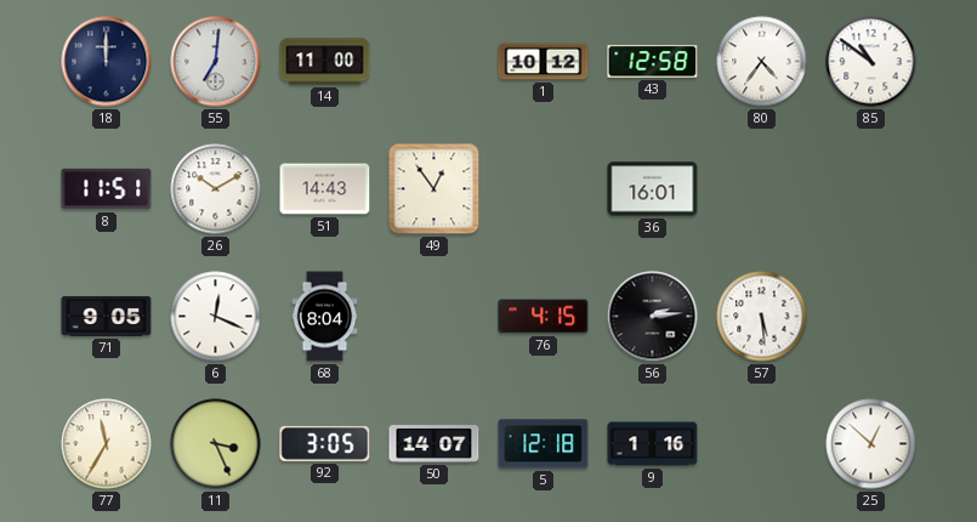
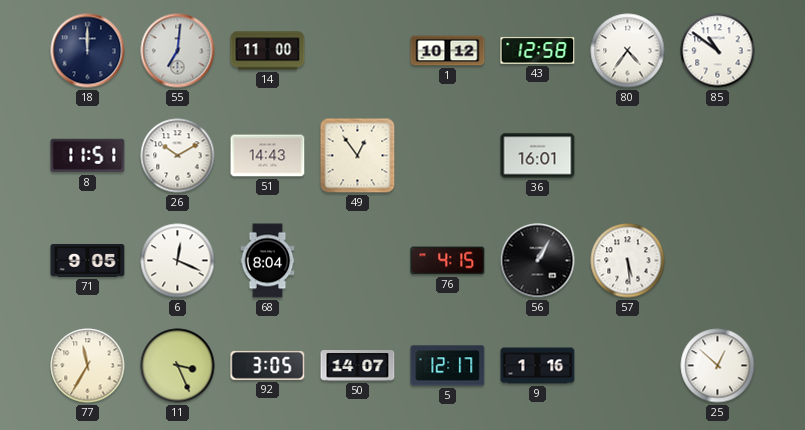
56: 2:14 -> 1:05 (538, 261)
5: 12:18 -> 12:17 (448, 366)
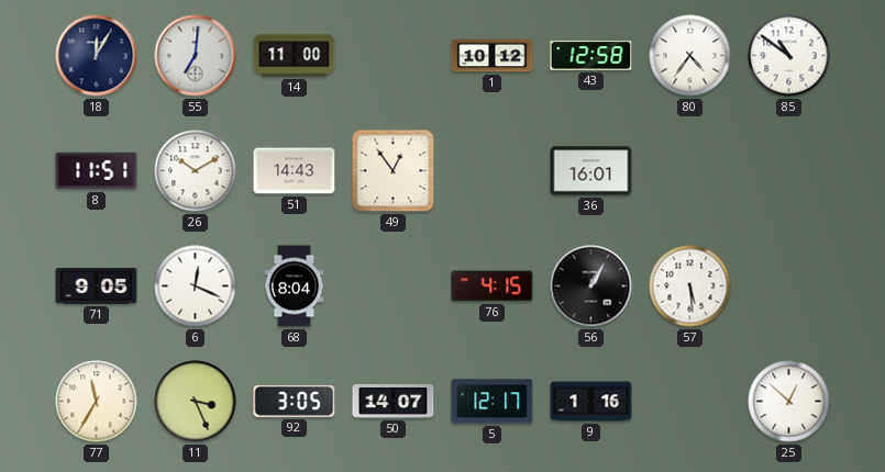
18: 12:00 -> 12:05 (97, 56)
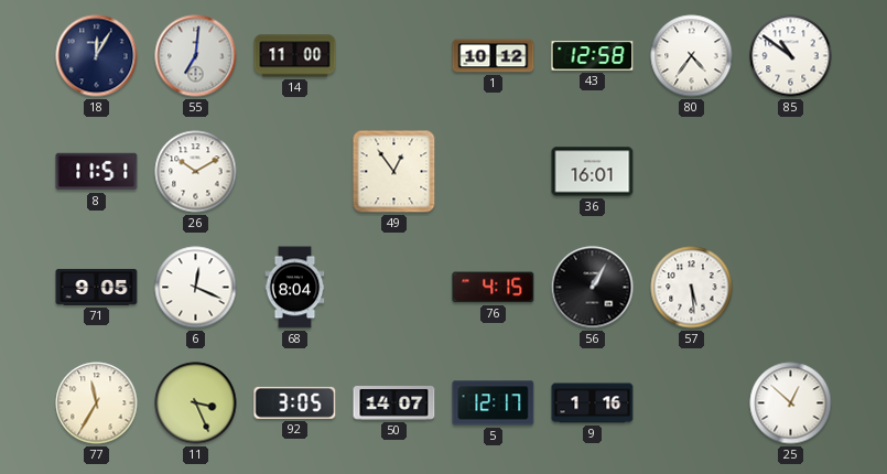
51: 14:43 -> none (295, 171)
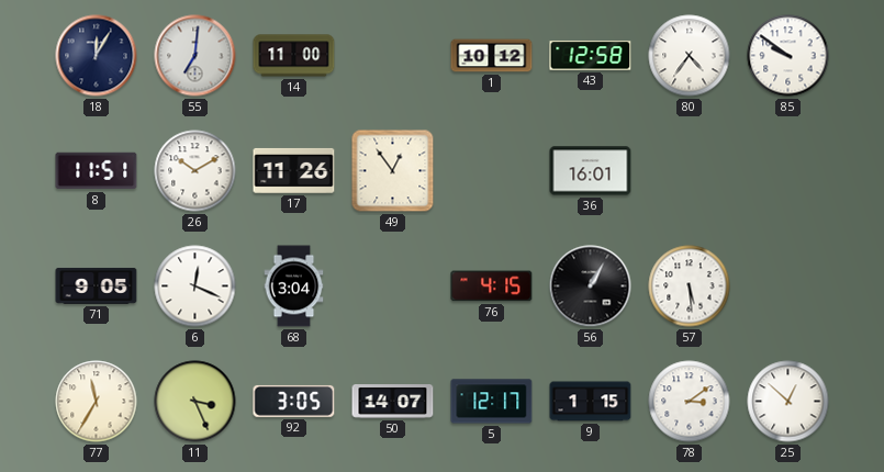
85: 10:51 -> 9:51 (788, 56)
17: none -> 11:26 (294, 170)
68: 8:04 -> 3:04 (294, 286)
9: 1:16 -> 1:15 (591, 402)
78: none -> 3:09 (690, 402)
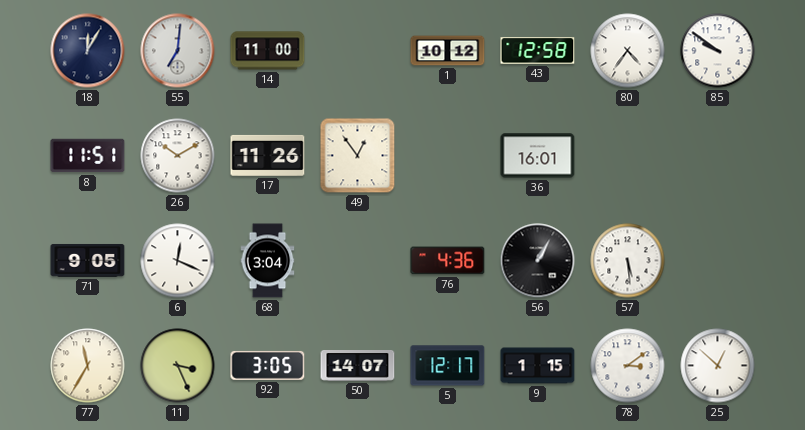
76: 4:15 -> 4:36 (448, 261)
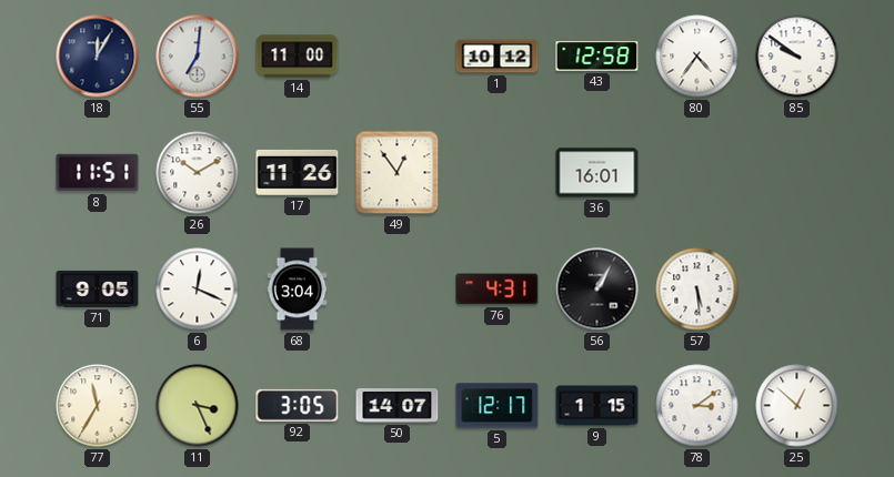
76: 4:36 -> 4:31 (498, 290)
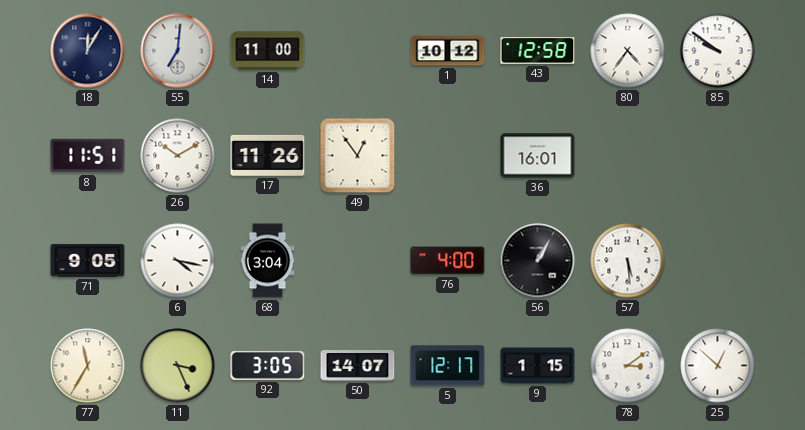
6: 12:19 -> 4:17 (178, 261)
76: 4:31 -> 4:00 (448, 261)
